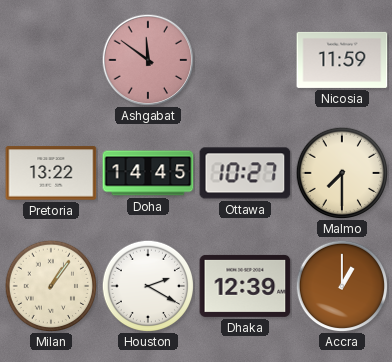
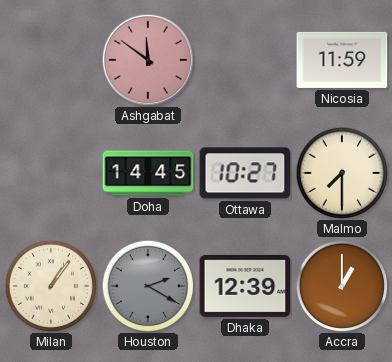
Pretoria: 13:22 -> none (51, 173)
Houston dial: white -> grey (148, 286)
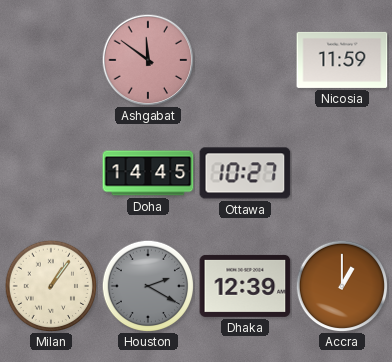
Malmo: 7:30 -> none (342, 173)
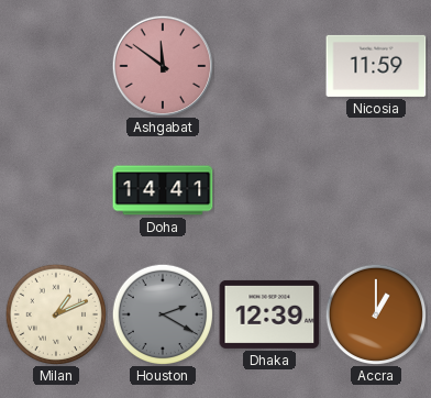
Doha: 14:45 -> 14:41 (163, 190)
Ottawa: 10:27 -> none (245, 173)
Milan: 1:06 -> 1:11 (56, 314)
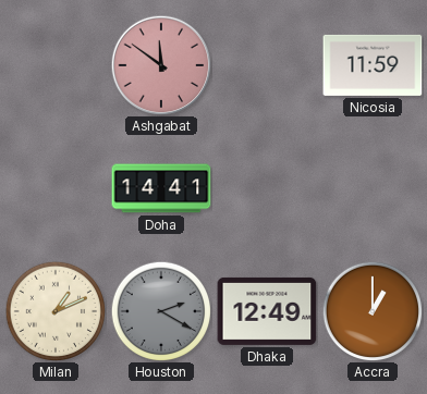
Dhaka: 12:39 -> 12:49 (267, 311)
